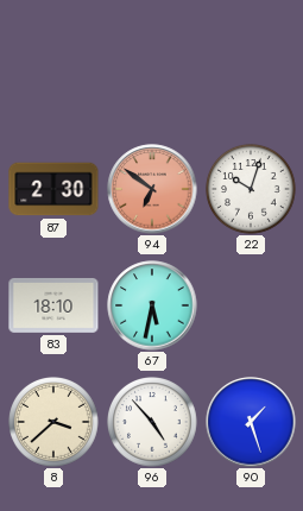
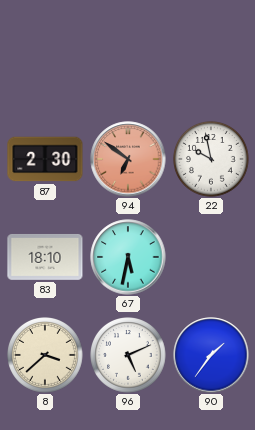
22: 10:03 -> 9:58 (212, 160)
96: 4:53 -> 5:11 (129, 356)
90: 1:27 -> 1:36 (211, 355)
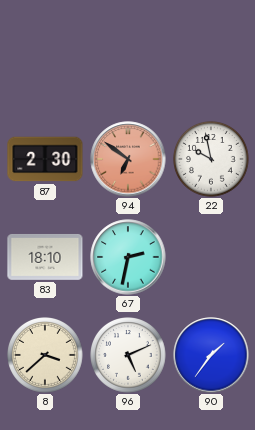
67: 5:32 -> 2:32 (128, 257)
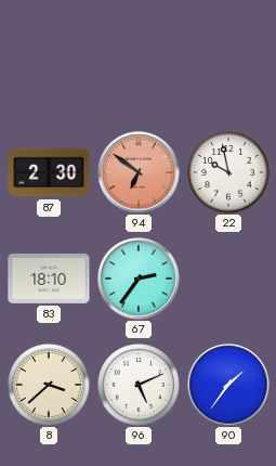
67: 2:32 -> 2:36 (139, 279)
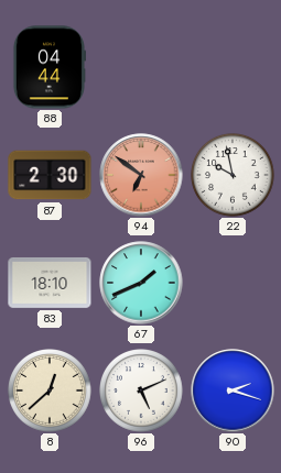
88: none -> 04:44 (48, 67)
67: 2:36 -> 1:41 (141, 283)
8: 3:38 -> 12:38 (51, 392)
90: 1:36 -> 2:18 (233, 391)
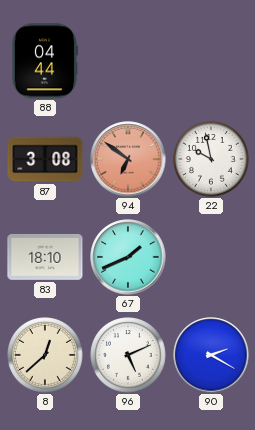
87: 2:30 -> 3:08 (45, 159)
90: 2:18 -> 2:20 (211, 355)
